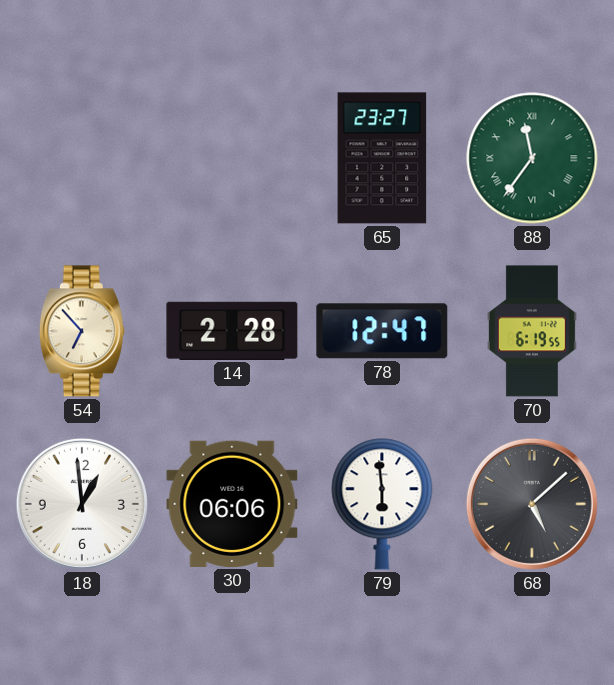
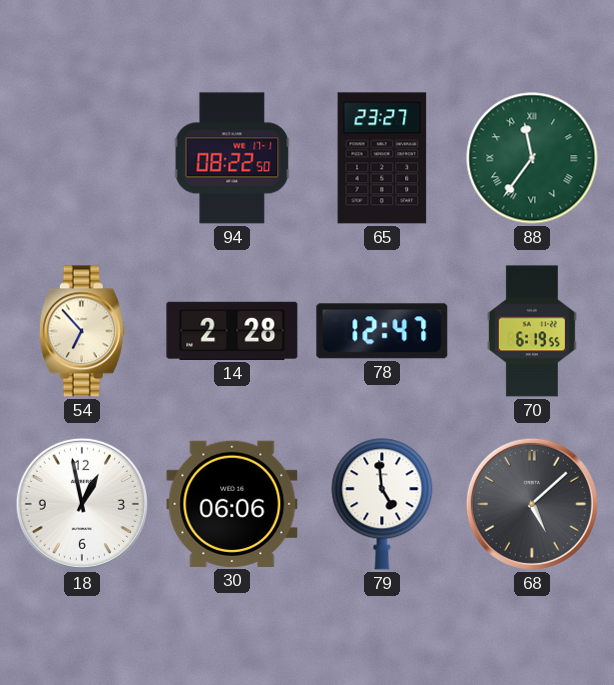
94: none -> 08:22 (232, 158)
18: 12:59 -> 12:58 (82, 504)
79: 5:59 -> 4:59 (382, 504)
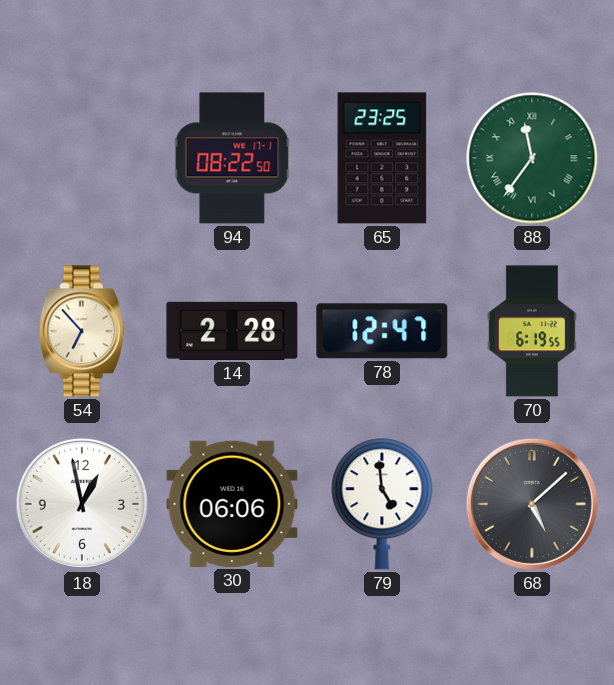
65: 23:27 -> 23:25 (382, 158)
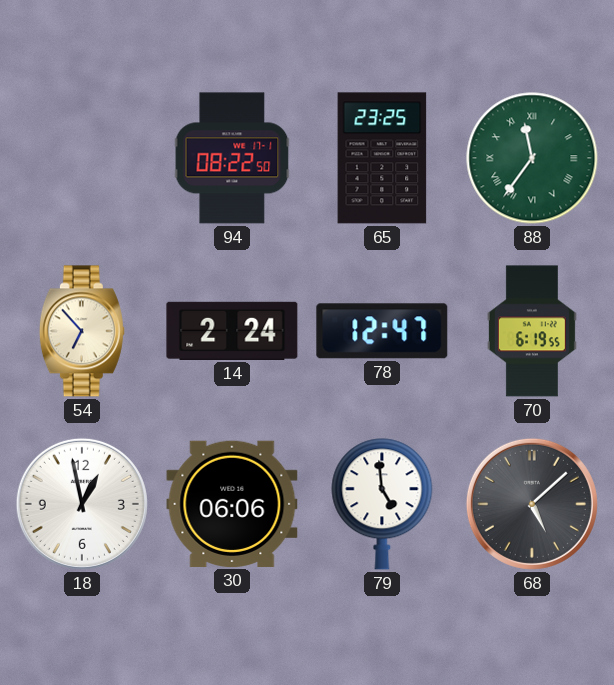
14: 2:28 -> 2:24 (232, 331)
